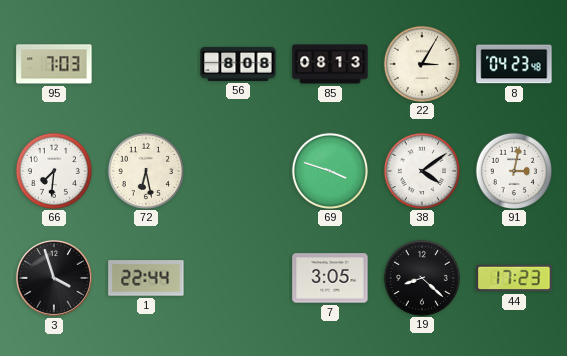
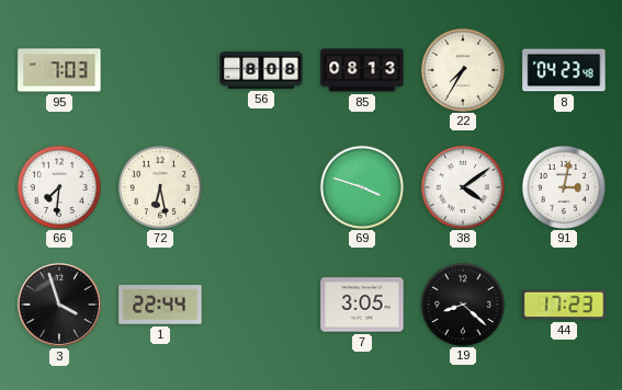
22: 3:05 -> 7:35 (462, 69)
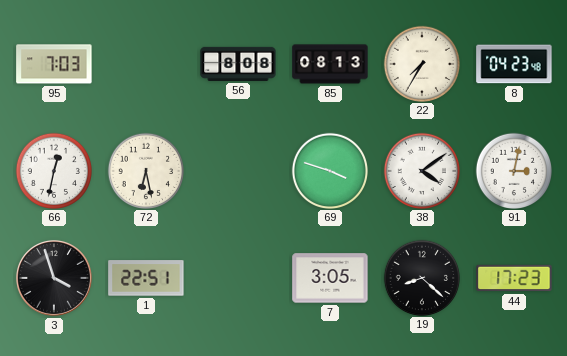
66: 7:31 -> 12:32 (53, 170)
1: 22:44 -> 22:51 (146, 278)
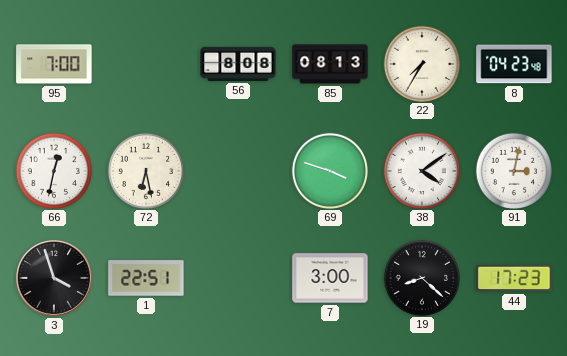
95: 7:03 -> 7:00 (54, 64)
7: 3:05 -> 3:00 (330, 278)
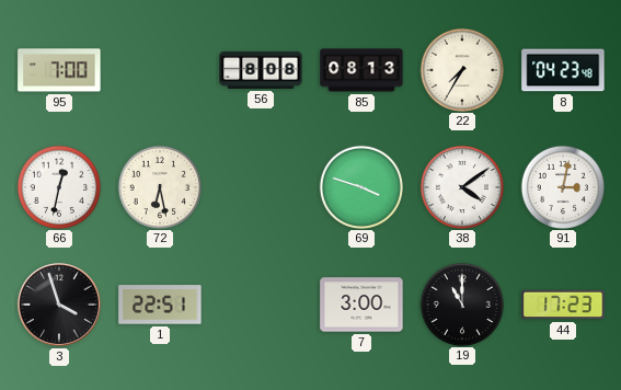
19: 8:22 -> 11:00 (461, 303)
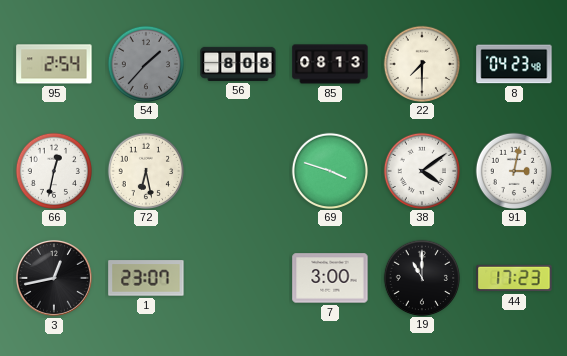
95: 7:00 -> 2:54 (54, 64)
54: none -> 1:37 (145, 63)
22: 7:35 -> 7:30 (421, 63)
3: 3:57 -> 12:43 (54, 278)
1: 22:51 -> 23:07 (146, 278)
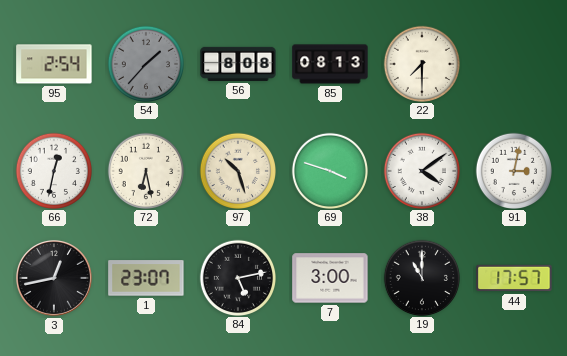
8: 04:23 -> none (514, 64)
97: none -> 10:27 (237, 170)
84: none -> 5:13 (237, 277)
44: 17:23 -> 17:57 (514, 278)
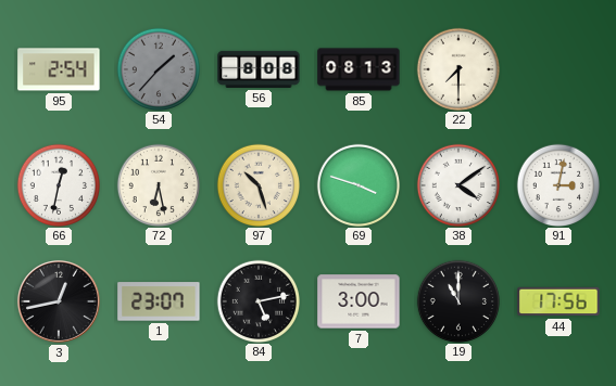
44: 17:57 -> 17:56 (558, 301)
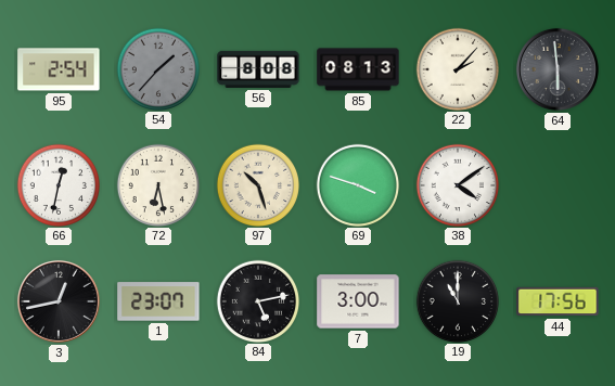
22: 7:30 -> 2:07 (457, 68)
64: none -> 5:59 (558, 69)
91: 3:02 -> none (557, 184)
